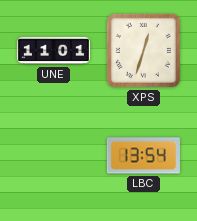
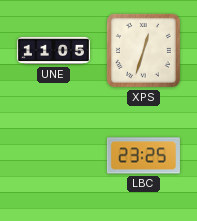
UNE: 11:01 -> 11:05 (53, 51)
LBC: 13:54 -> 23:25 (143, 156)
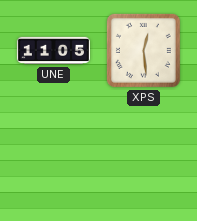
XPS: 12:33 -> 12:29 (143, 50)
LBC: 23:25 -> none (143, 156)
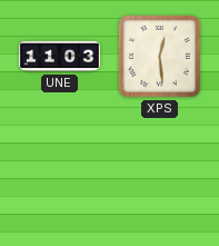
UNE: 11:05 -> 11:03 (59, 57)
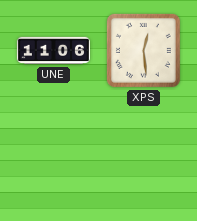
UNE: 11:03 -> 11:06 (53, 51)
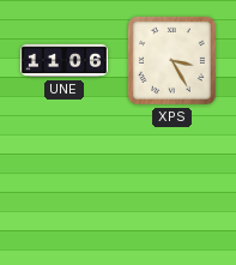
XPS: 12:29 -> 3:25 (171, 60)
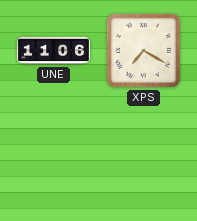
XPS: 3:25 -> 7:20 (143, 50)
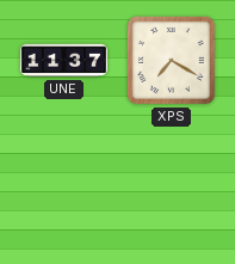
UNE: 11:06 -> 11:37 (63, 61)
